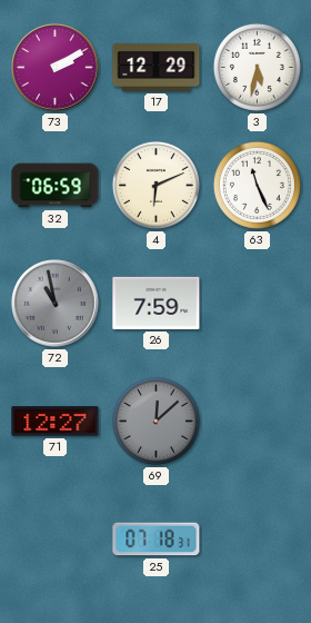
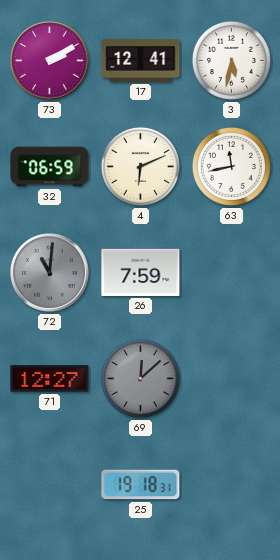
17: 12:29 -> 12:41 (141, 60)
63: 11:26 -> 11:43 (231, 166)
72: 10:58 -> 11:01 (50, 273)
25: 07:18 -> 19:18 (141, 485)
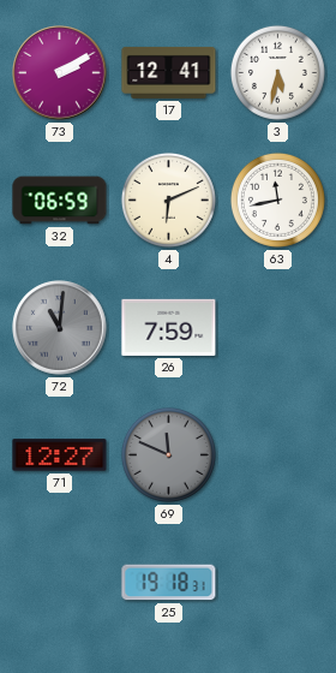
69: 12:08 -> 11:49 (168, 454)
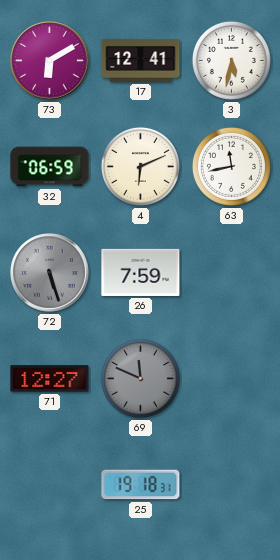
73: 2:10 -> 6:10 (50, 61)
72: 11:01 -> 5:27 (50, 273)
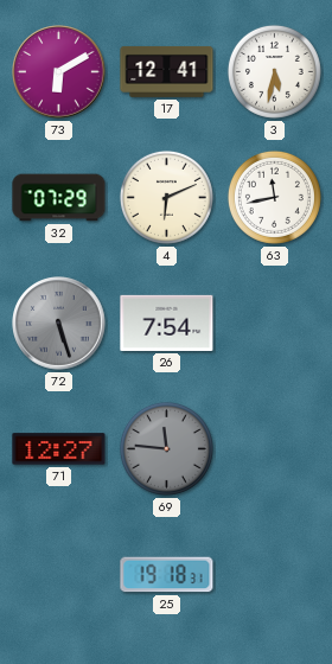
32: 06:59 -> 07:29 (59, 198)
26: 7:59 -> 7:54 (167, 323)
69: 11:49 -> 11:46 (166, 448)
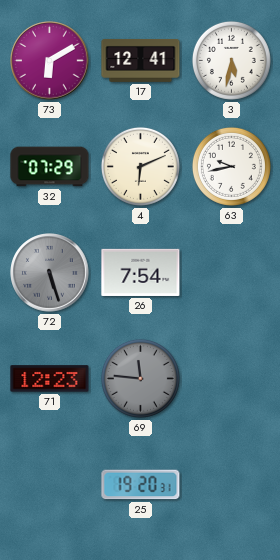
63: 11:43 -> 9:43 (231, 166)
71: 12:27 -> 12:23 (50, 379)
25: 19:18 -> 19:20 (141, 485)
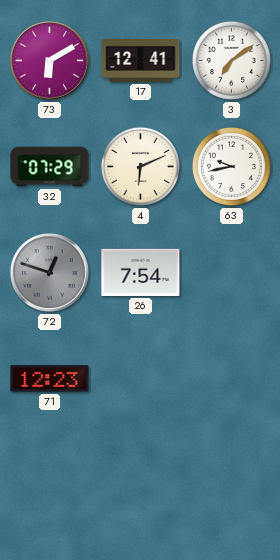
3: 5:32 -> 7:09 (231, 60)
72: 5:27 -> 12:48 (50, 273)
69: 11:46 -> none (140, 378)
25: 19:20 -> none (141, 485)
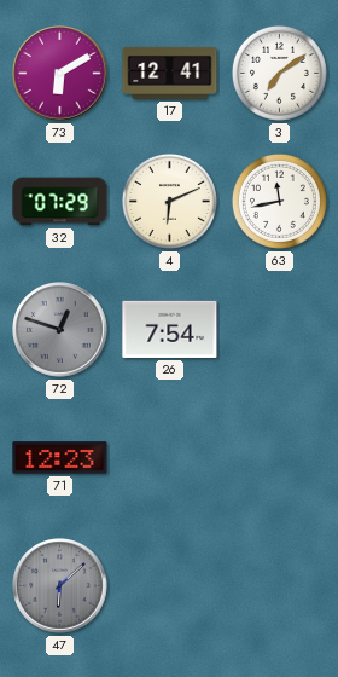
63: 9:43 -> 11:43 (279, 201)
47: none -> 6:08 (60, 586)
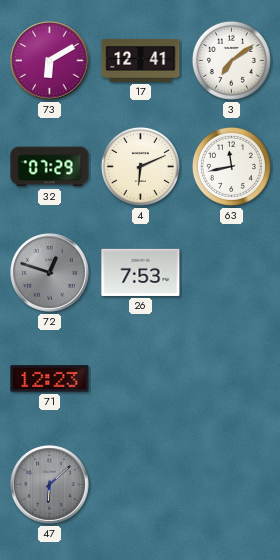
26: 7:54 -> 7:53 (141, 272)
